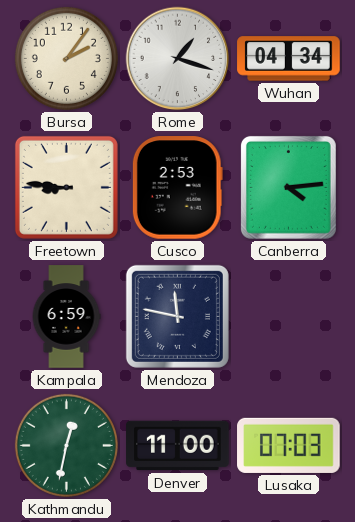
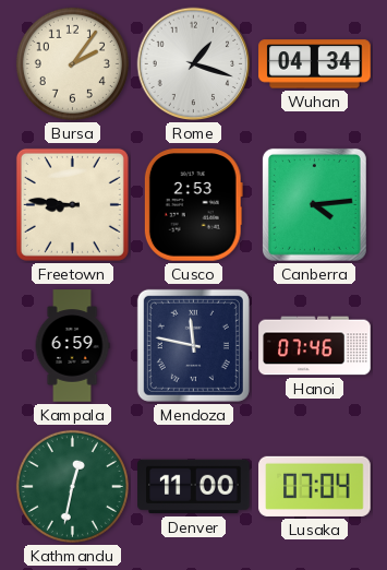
Hanoi: none -> 07:46 (315, 346)
Lusaka: 07:03 -> 07:04 (315, 486)
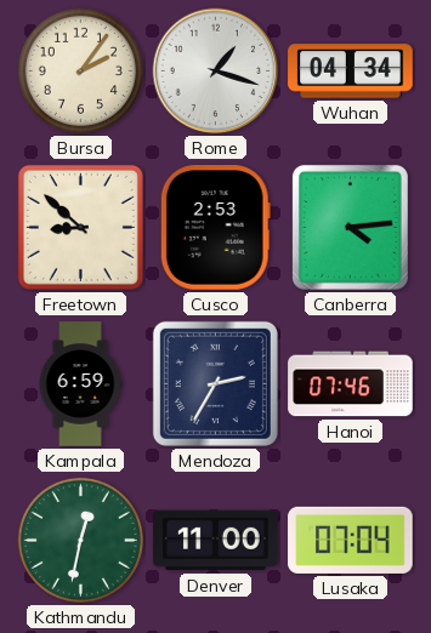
Freetown: 8:46 -> 8:52 (80, 227)
Mendoza: 11:47 -> 2:35 (215, 383)
